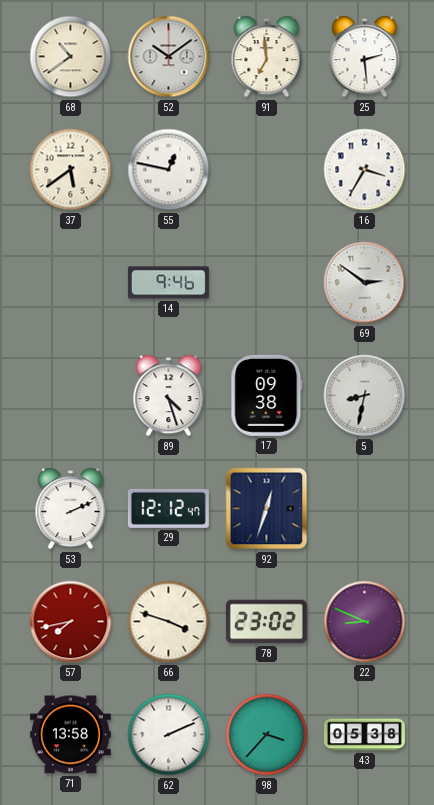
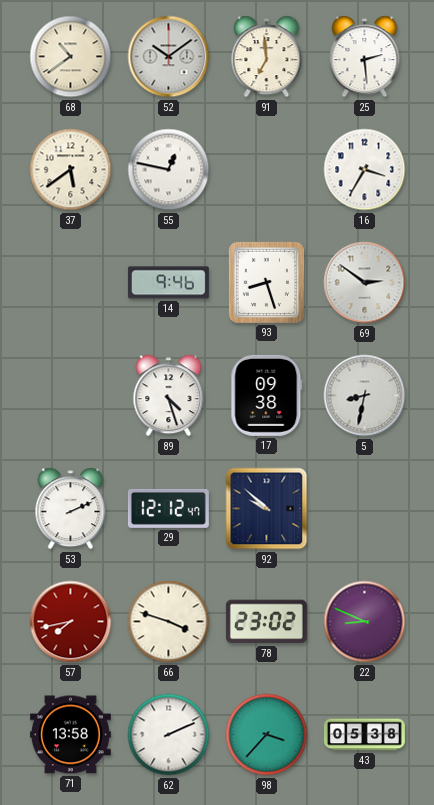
93: none -> 8:27 (266, 282)
92: 12:33 -> 9:52 (267, 509)
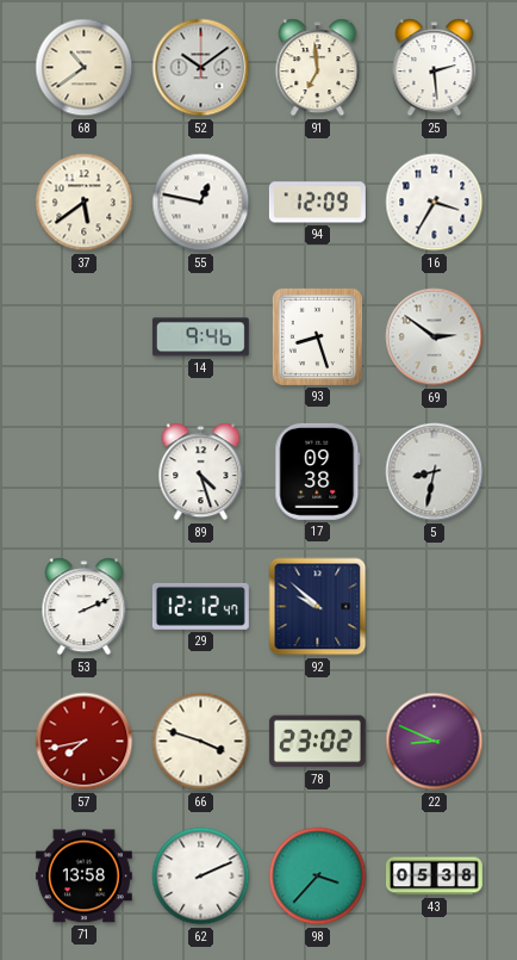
94: none -> 12:09 (317, 203)
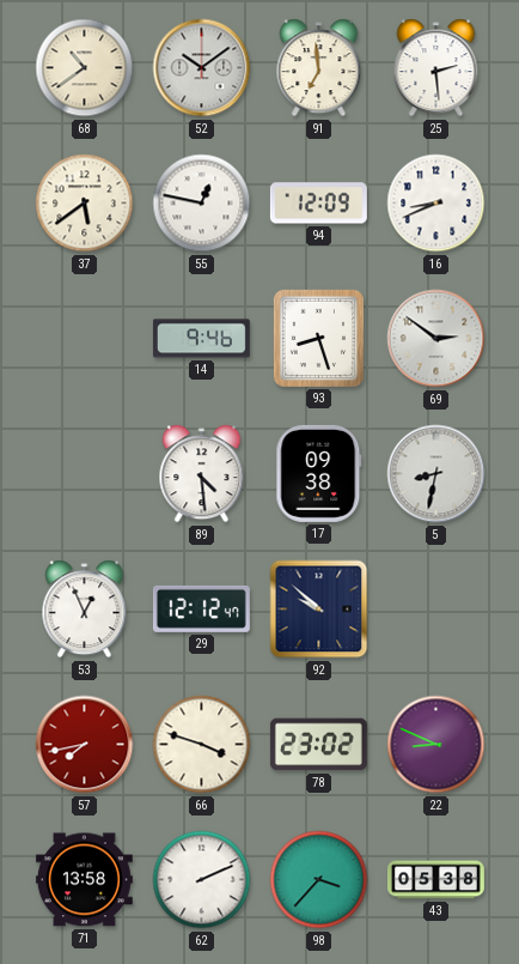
16: 3:35 -> 8:41 (436, 204)
89: 4:27 -> 4:29 (202, 474)
53: 2:11 -> 12:56 (85, 610)
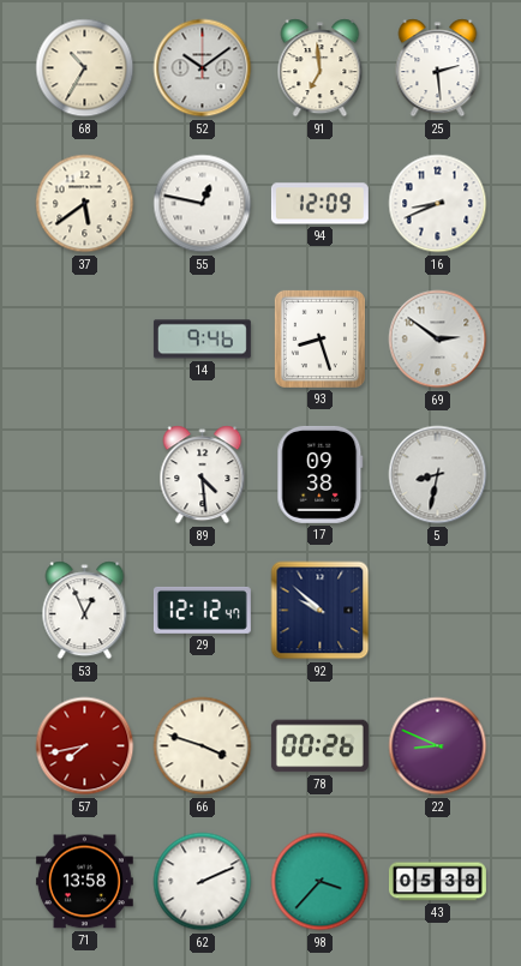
68: 10:39 -> 10:35 (85, 68)
78: 23:02 -> 00:26 (319, 746)
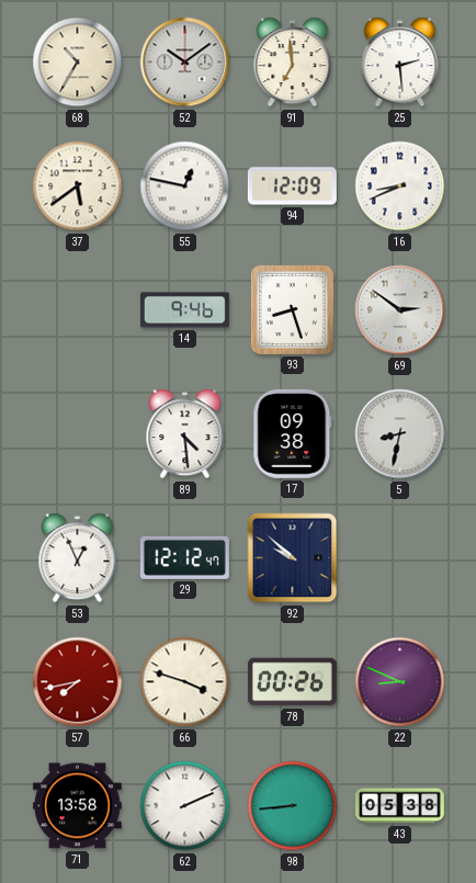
98: 3:37 -> 8:44 (293, 806)
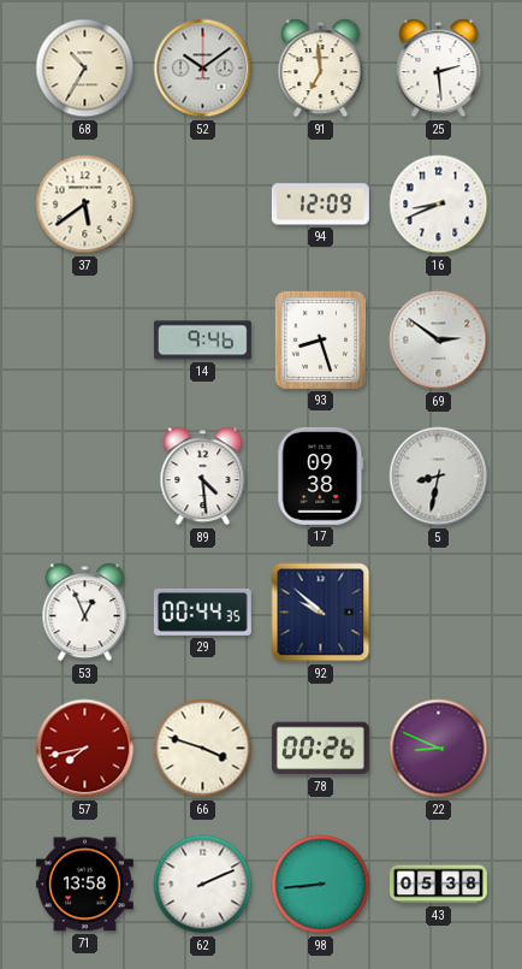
55: 12:47 -> none (185, 186)
29: 12:12 -> 00:44 (202, 611)
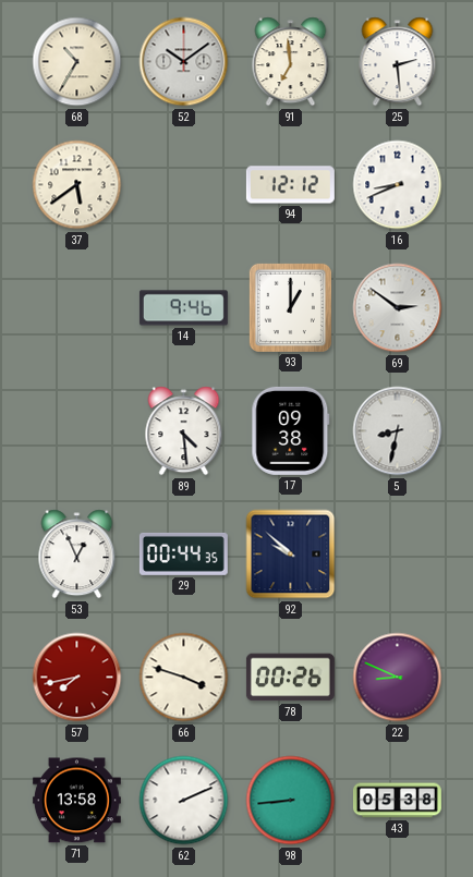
94: 12:09 -> 12:12 (290, 185)
93: 8:27 -> 1:00 (290, 307)
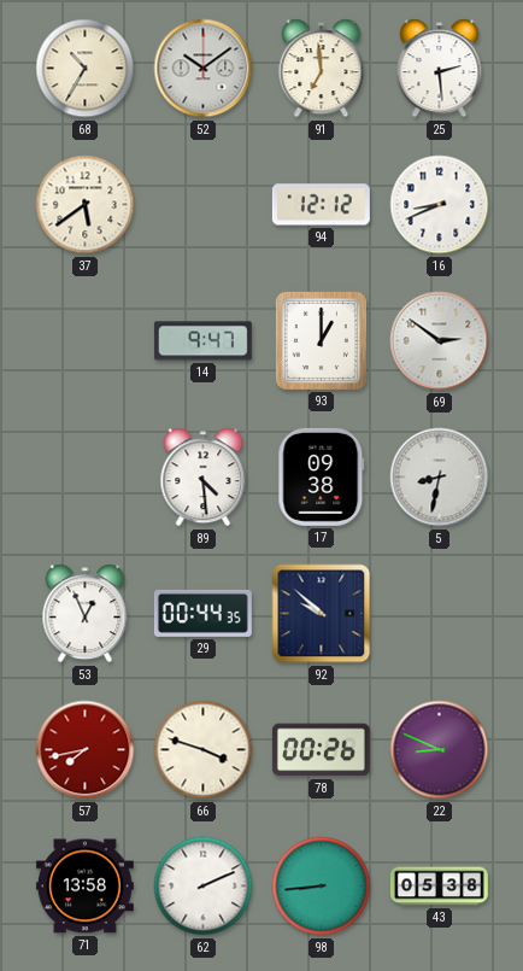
14: 9:46 -> 9:47 (202, 341)
